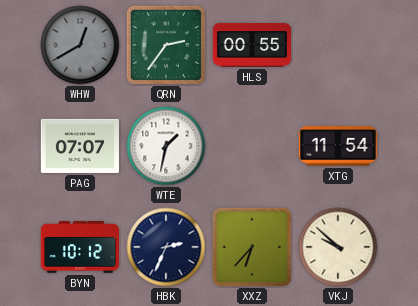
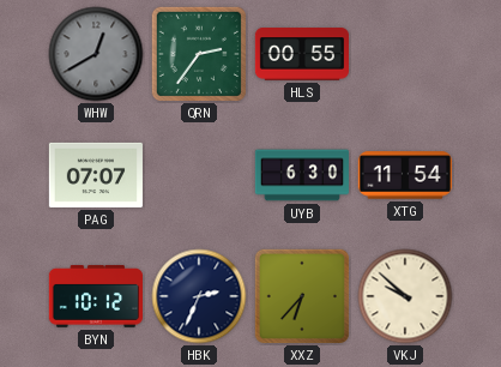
WTE: 1:32 -> none (166, 146)
UYB: none -> 6:30 (301, 175)
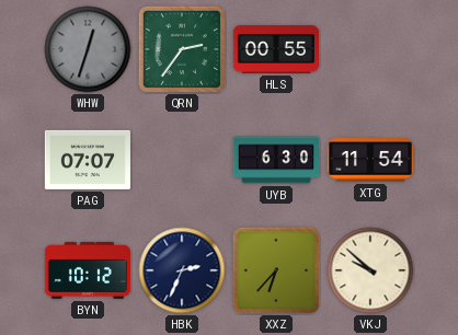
WHW: 12:40 -> 12:33 (88, 49)
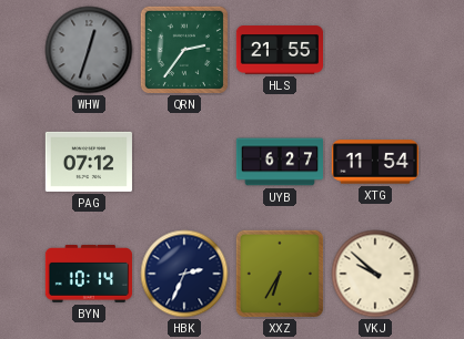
HLS: 00:55 -> 21:55 (279, 50)
PAG: 07:07 -> 07:12 (89, 162)
UYB: 6:30 -> 6:27 (279, 162)
BYN: 10:12 -> 10:14 (88, 274)
XXZ: 6:37 -> 6:35 (280, 274)
